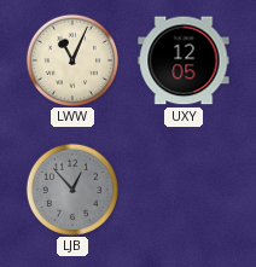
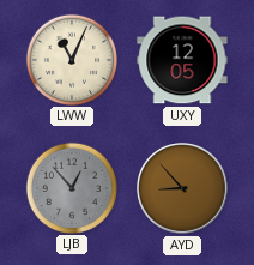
AYD: none -> 8:53 (183, 189)
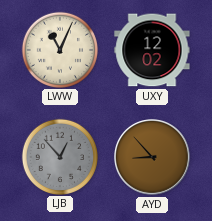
UXY: 12:05 -> 12:02 (152, 50)
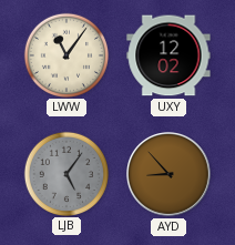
LWW: 11:04 -> 11:06 (65, 54)
LJB: 12:53 -> 5:06 (65, 173)
